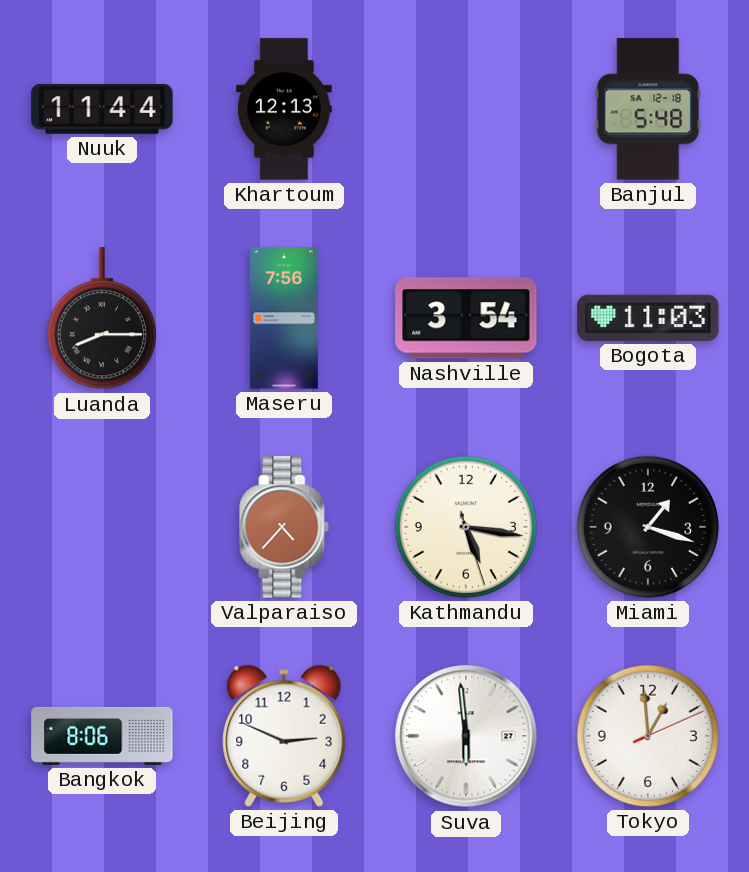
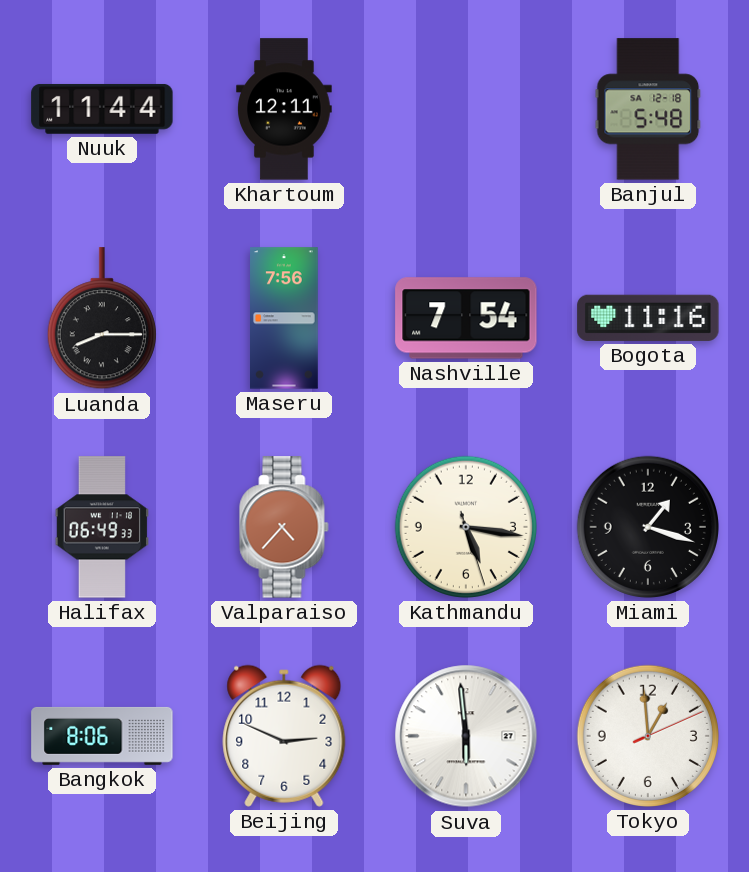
Khartoum: 12:13 -> 12:11 (284, 109)
Nashville: 3:54 -> 7:54 (466, 318)
Bogota: 11:03 -> 11:16 (648, 318)
Halifax: none -> 06:49 (102, 527)
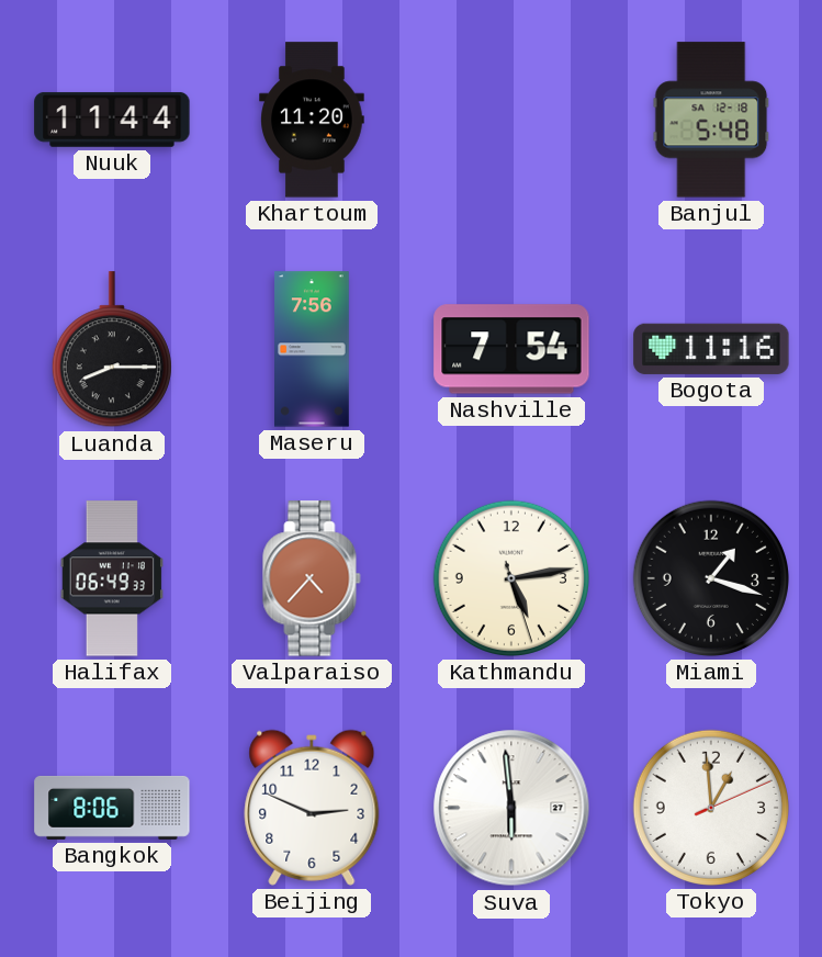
Khartoum: 12:11 -> 11:20 (312, 120)
Kathmandu: 5:16 -> 5:13 (511, 578)
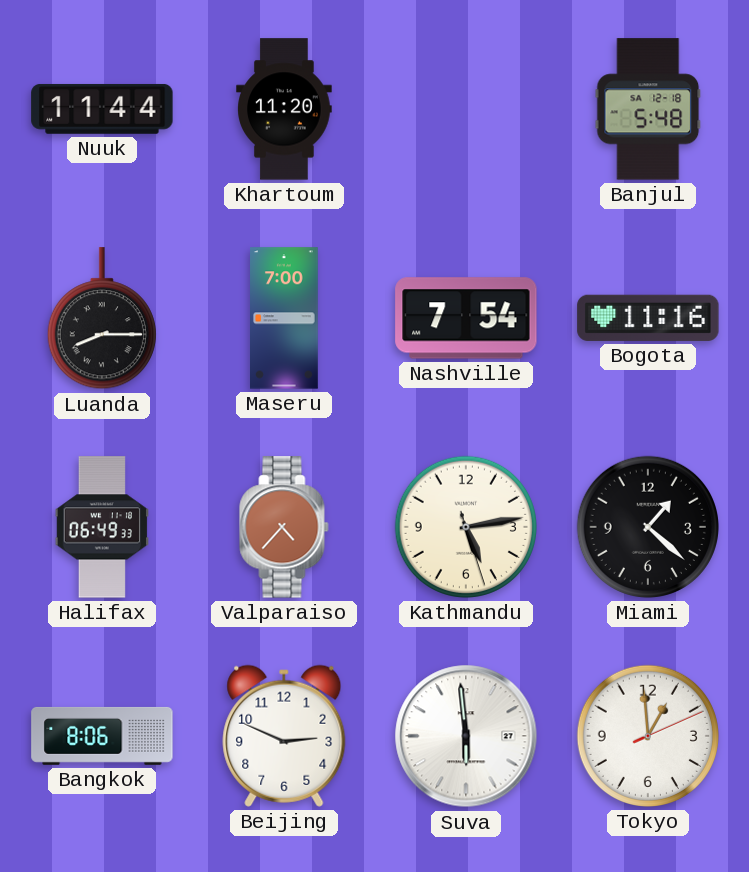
Maseru: 7:56 -> 7:00 (285, 318)
Miami: 1:18 -> 1:22 (648, 527)
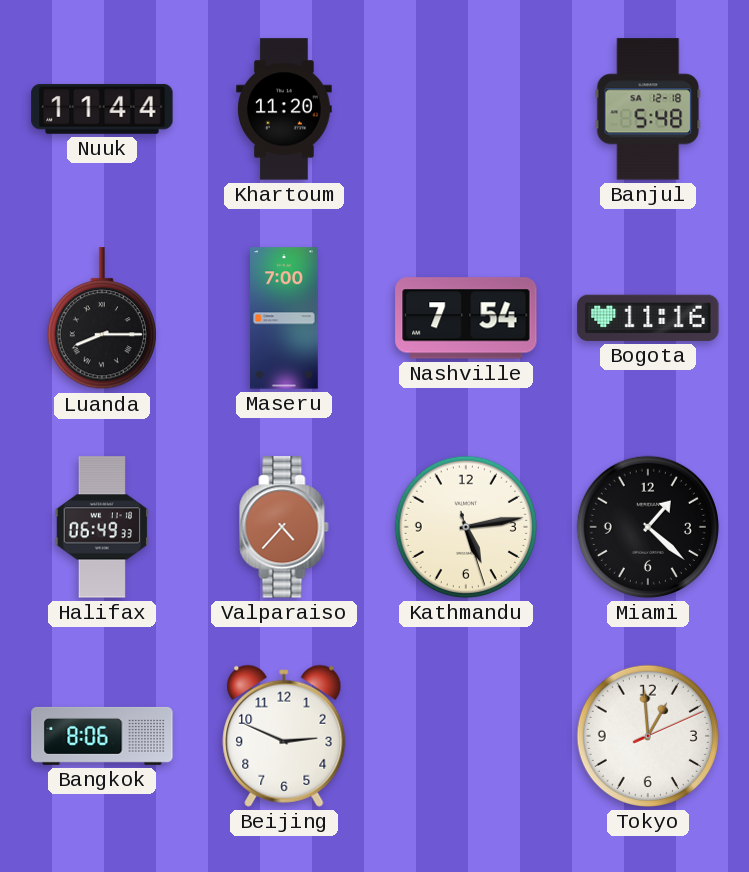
Suva: 5:59 -> none (466, 736)
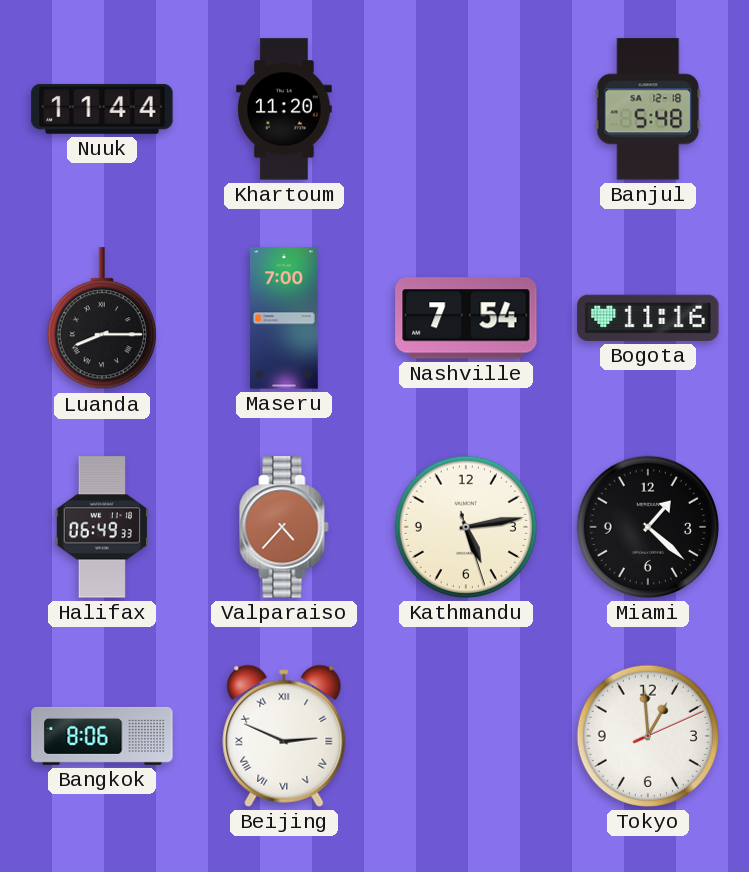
Beijing numerals: Arabic -> Roman (284, 736)
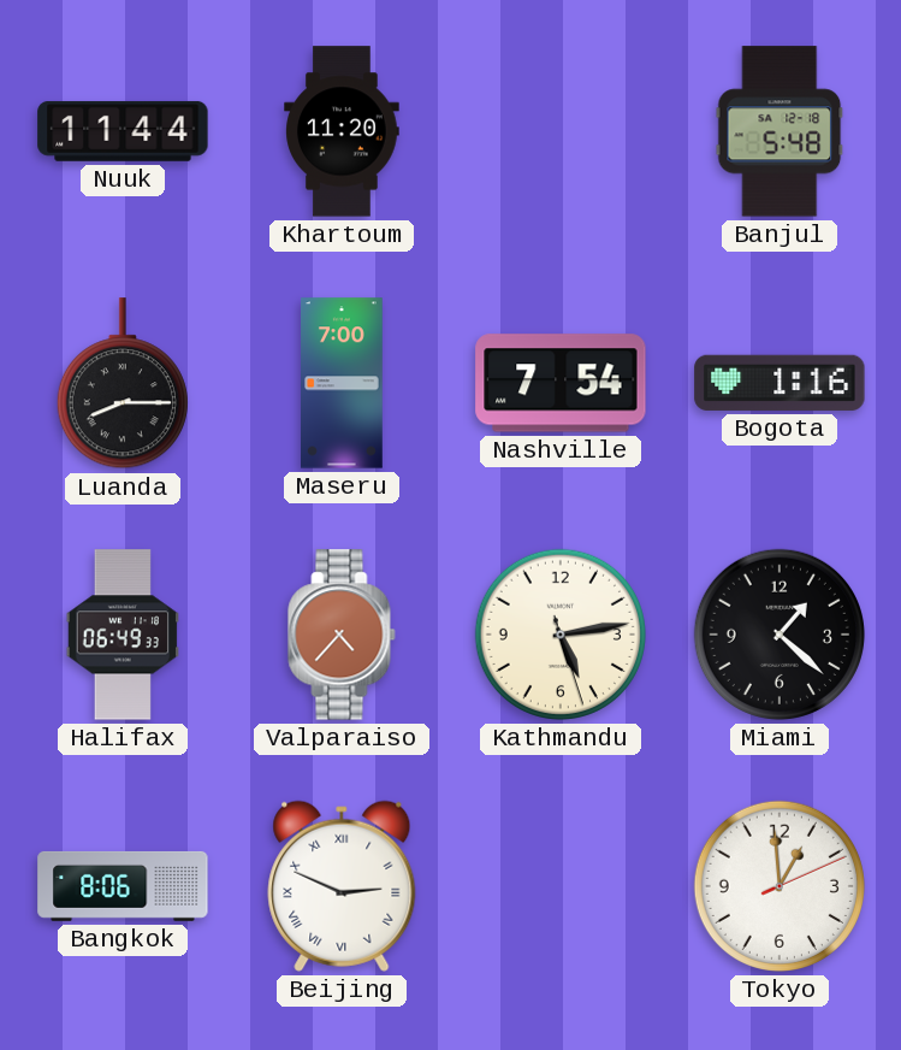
Bogota: 11:16 -> 1:16 (780, 383)
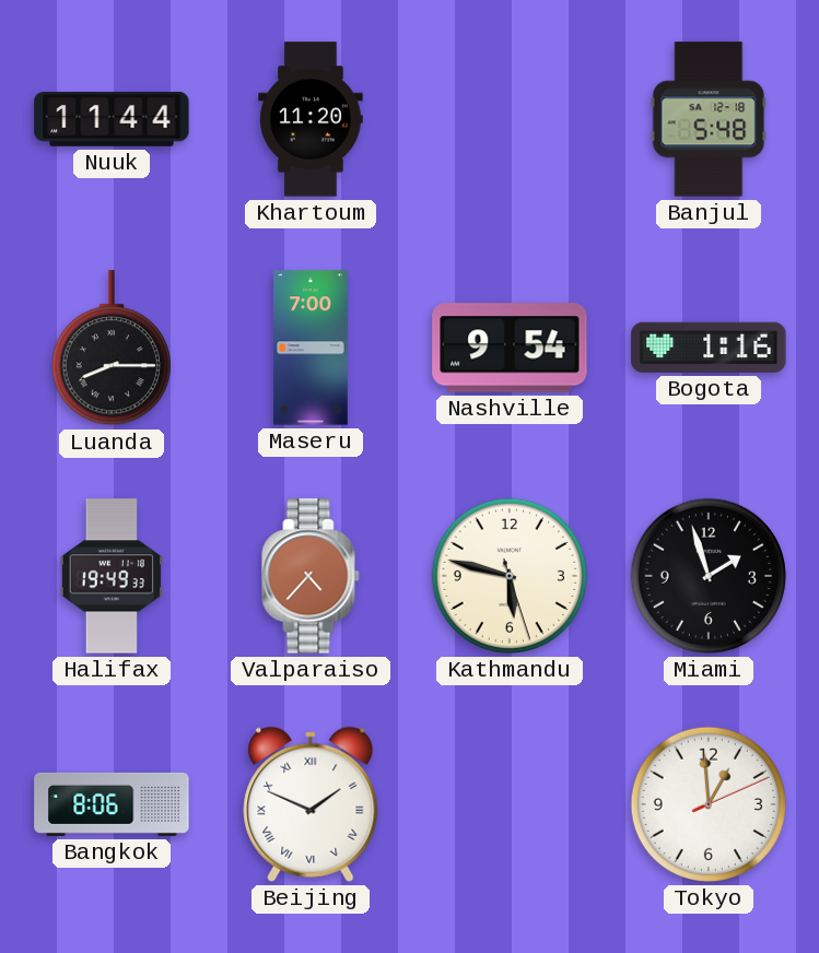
Nashville: 7:54 -> 9:54 (510, 348)
Halifax: 06:49 -> 19:49 (112, 576)
Kathmandu: 5:13 -> 5:47 (510, 576)
Miami: 1:22 -> 1:57 (709, 576)
Beijing: 2:49 -> 1:49 (311, 804)
